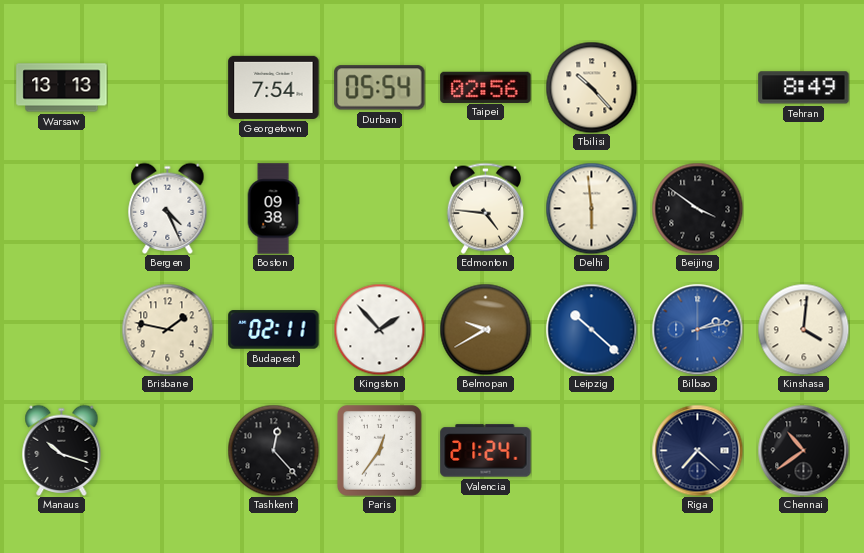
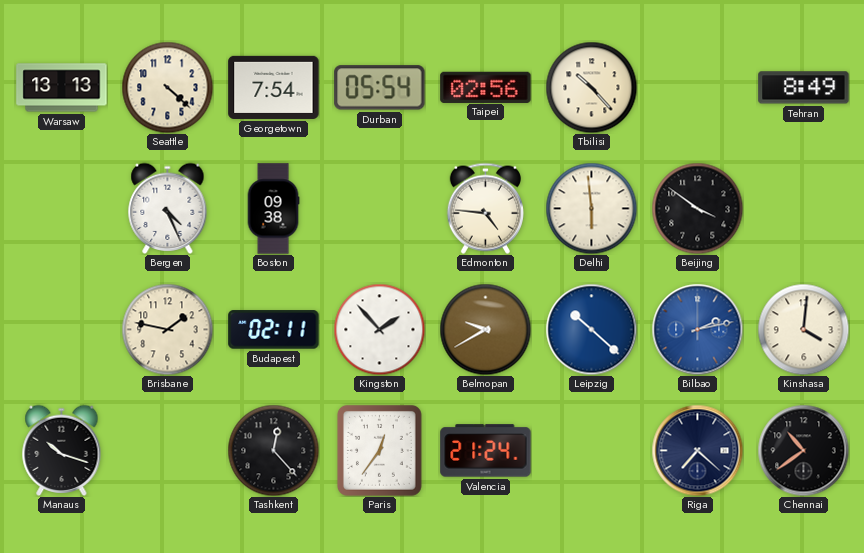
Seattle: none -> 4:22 (167, 87)
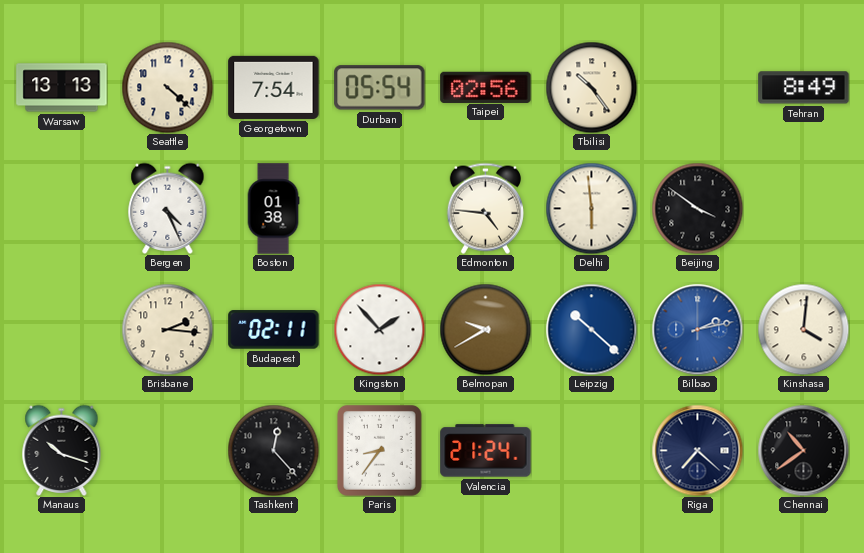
Tbilisi: 10:23 -> 10:24 (591, 87)
Boston: 09:38 -> 01:38 (273, 209)
Brisbane: 1:47 -> 2:16 (167, 329)
Paris: 12:36 -> 8:36 (379, 450)
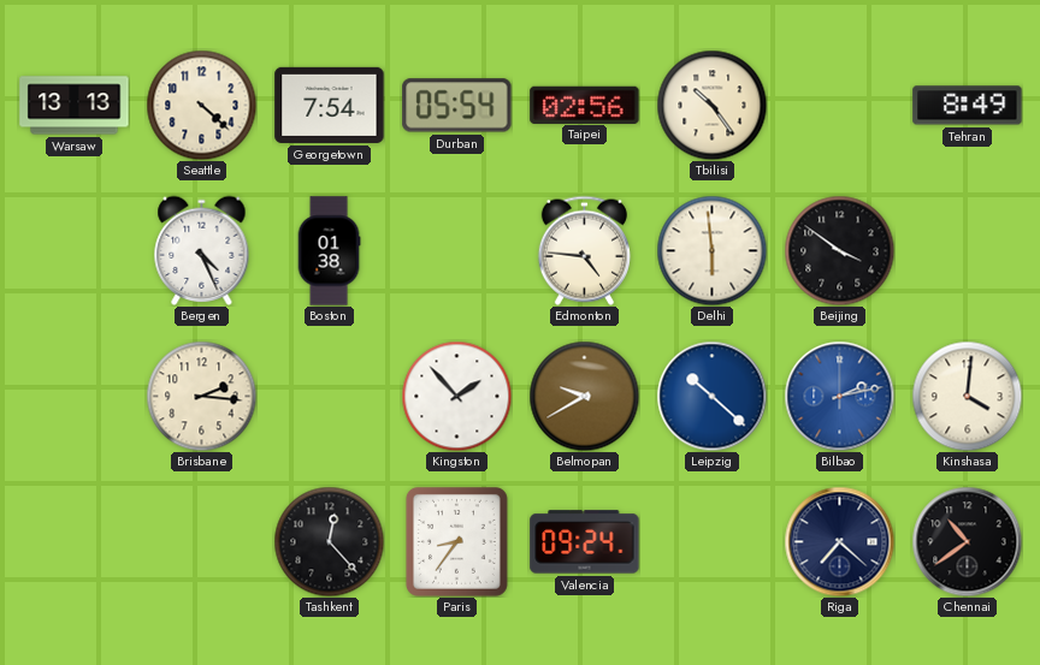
Budapest: 02:11 -> none (274, 330)
Manaus: 10:18 -> none (62, 450)
Valencia: 21:24 -> 09:24 (585, 542)
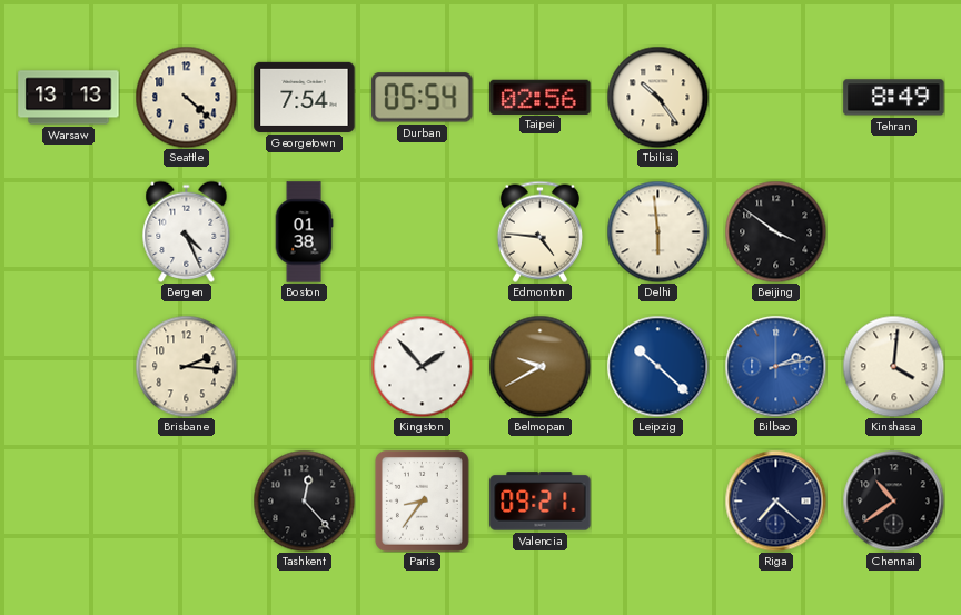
Valencia: 09:24 -> 09:21 (541, 502)
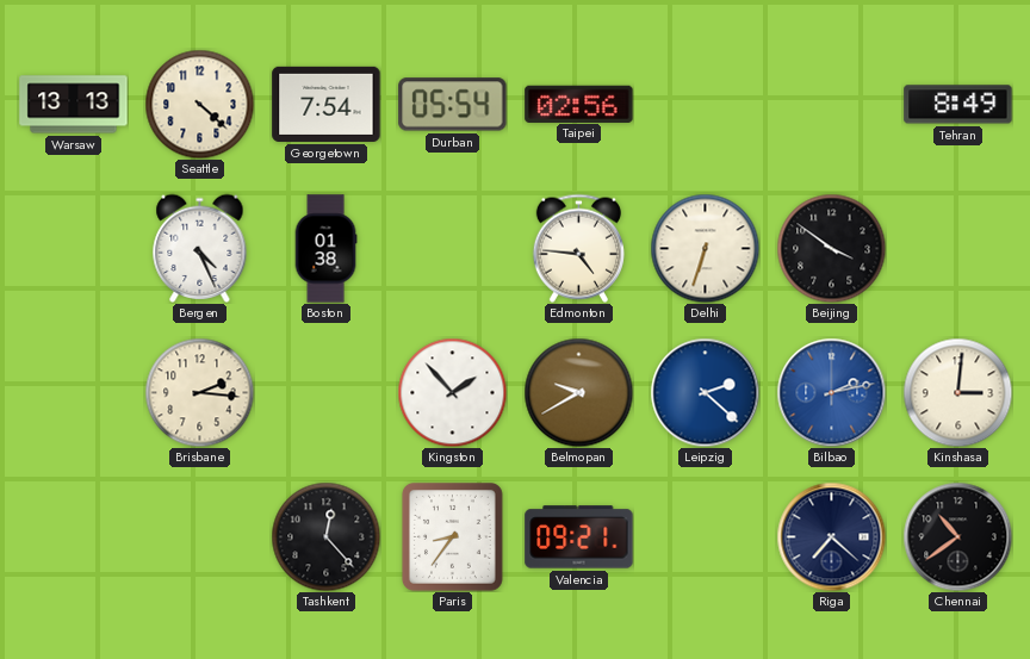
Tbilisi: 10:24 -> none (657, 97)
Delhi: 5:59 -> 6:33 (705, 248)
Leipzig: 10:22 -> 2:22 (705, 392)
Kinshasa: 4:01 -> 3:01 (957, 392)
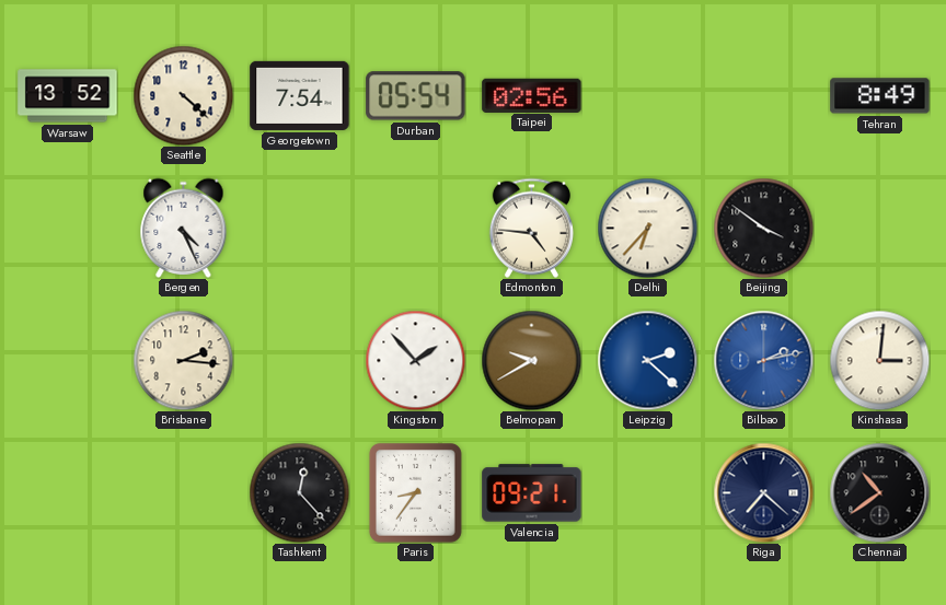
Warsaw: 13:13 -> 13:52 (68, 96)
Boston: 01:38 -> none (325, 249)
Delhi: 6:33 -> 6:37 (647, 228)
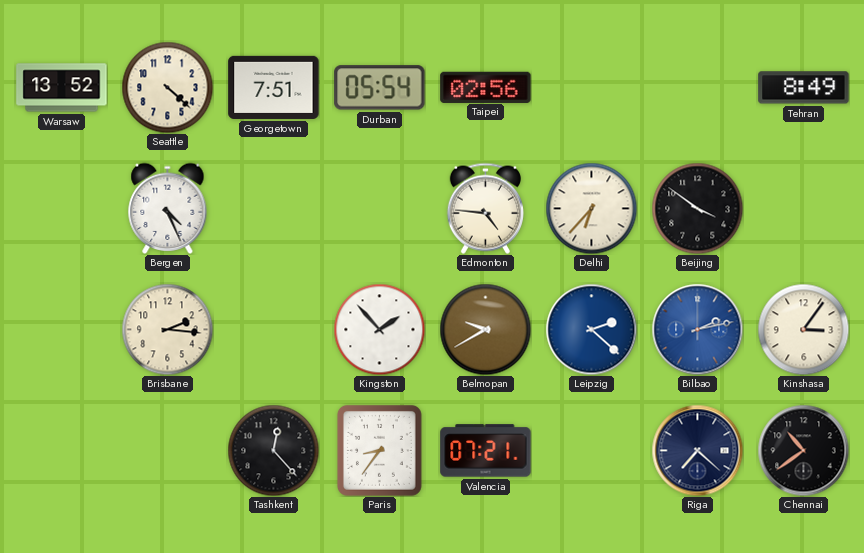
Georgetown: 7:54 -> 7:51 (274, 87)
Kinshasa: 3:01 -> 3:06 (803, 329)
Valencia: 09:21 -> 07:21 (486, 451)
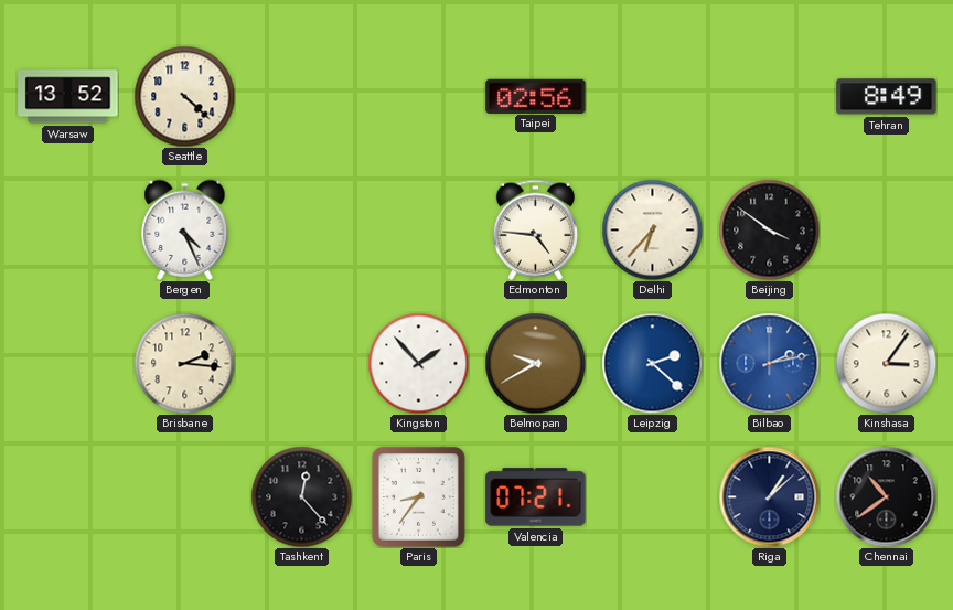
Georgetown: 7:51 -> none (274, 87)
Durban: 05:54 -> none (380, 88)
Riga: 7:22 -> 1:08 (769, 496)
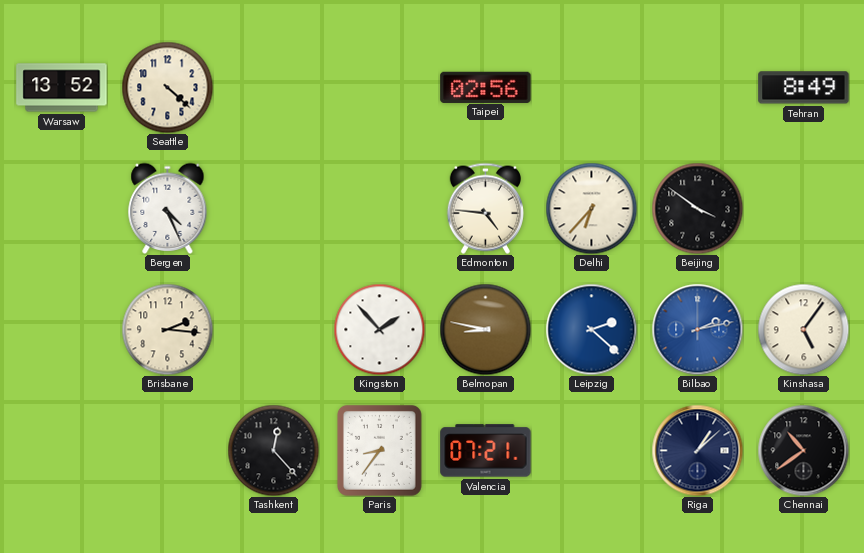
Belmopan: 9:40 -> 8:47 (485, 329)
Kinshasa: 3:06 -> 5:06 (803, 329)
